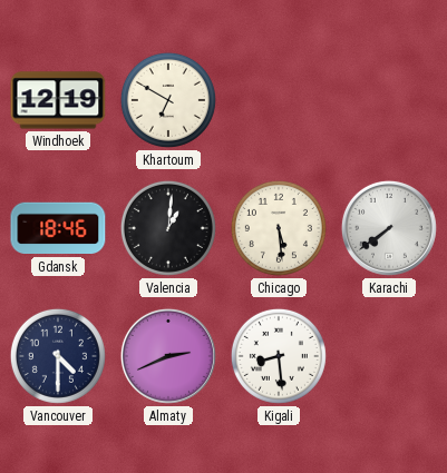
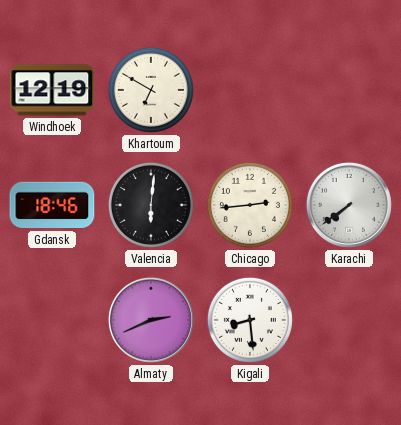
Valencia: 1:01 -> 6:01 (151, 205)
Chicago: 5:29 -> 2:44 (250, 205)
Vancouver: 4:30 -> none (58, 356)
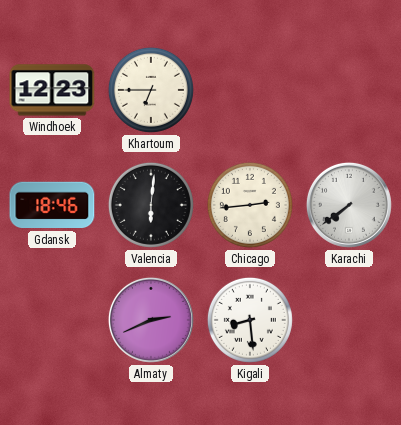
Windhoek: 12:19 -> 12:23 (52, 90)
Khartoum: 6:50 -> 6:45 (151, 90)
